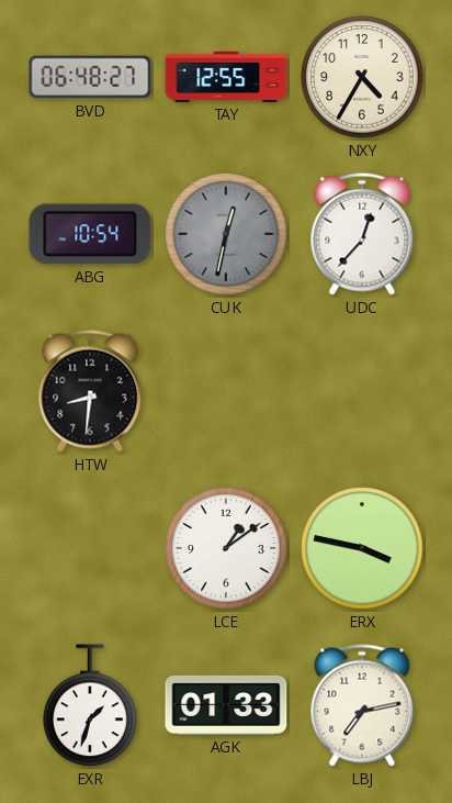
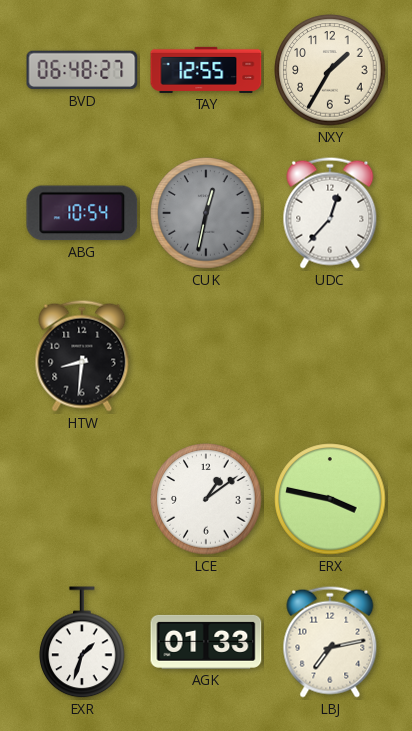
NXY: 4:35 -> 1:35 (330, 70)
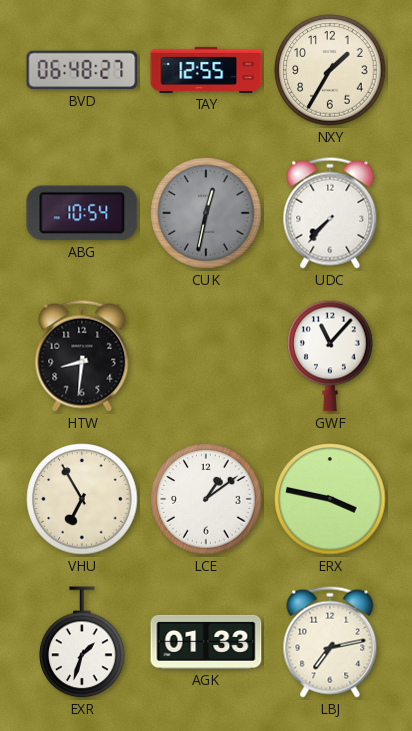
UDC: 12:37 -> 7:37 (330, 213)
GWF: none -> 11:07 (330, 356)
VHU: none -> 6:55 (82, 499)
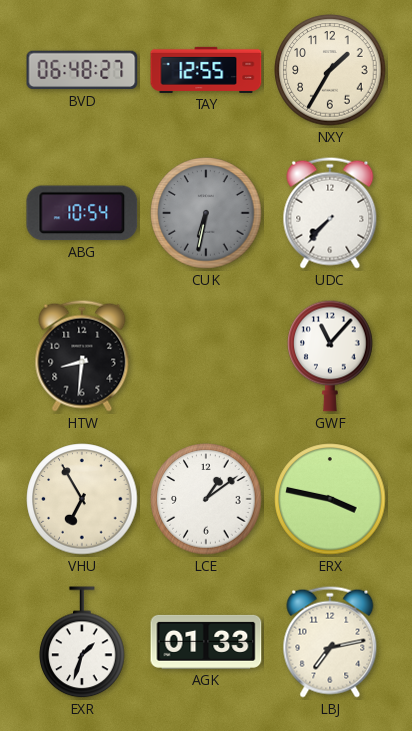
CUK: 12:32 -> 6:32 (206, 213)
